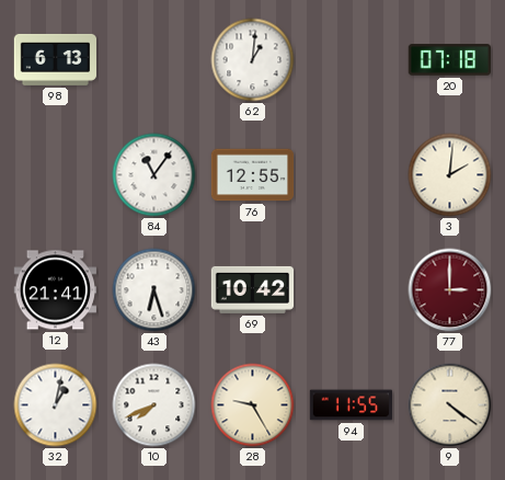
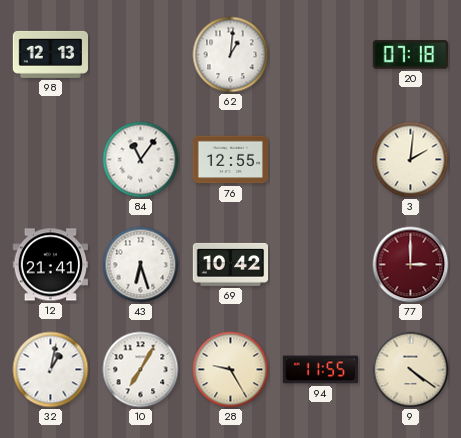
98: 6:13 -> 12:13 (51, 54)
10: 7:41 -> 7:05 (141, 370)
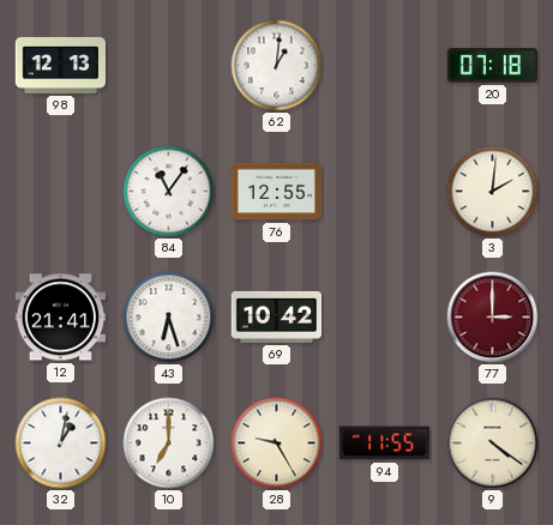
10: 7:05 -> 7:00 (169, 443)
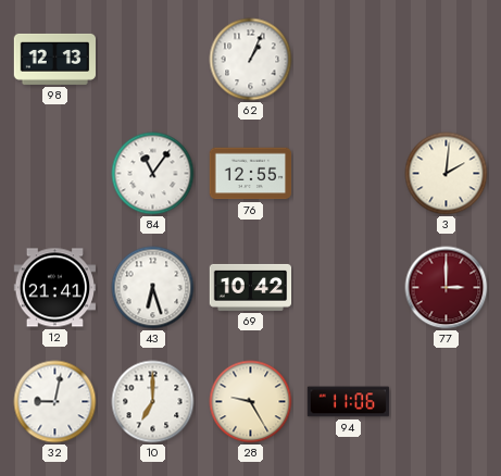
62: 1:01 -> 1:04 (251, 60)
20: 07:18 -> none (492, 66)
32: 1:02 -> 9:02 (55, 402)
94: 11:55 -> 11:06 (349, 402)
9: 4:21 -> none (493, 443)
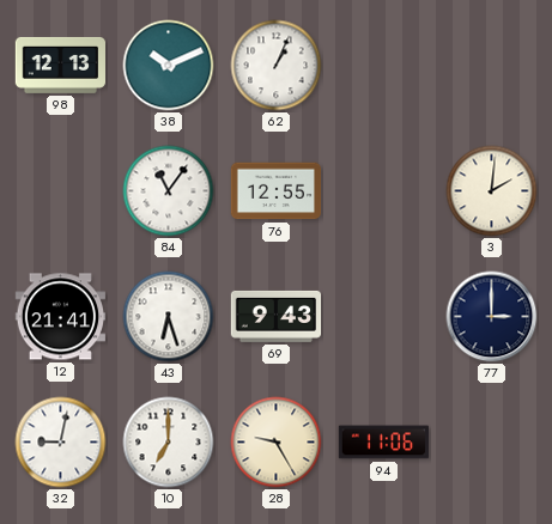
38: none -> 10:11 (169, 66)
69: 10:42 -> 9:43 (277, 316)
77 dial: burgundy -> navy (492, 317)
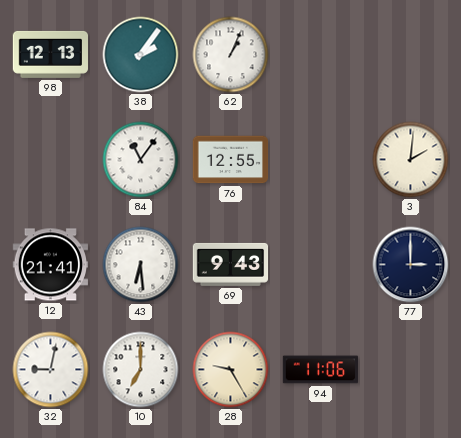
38: 10:11 -> 2:06 (141, 55)
43: 6:27 -> 6:29 (141, 265)
